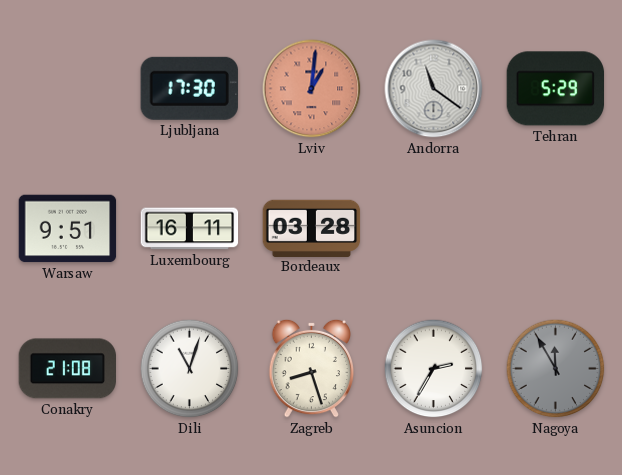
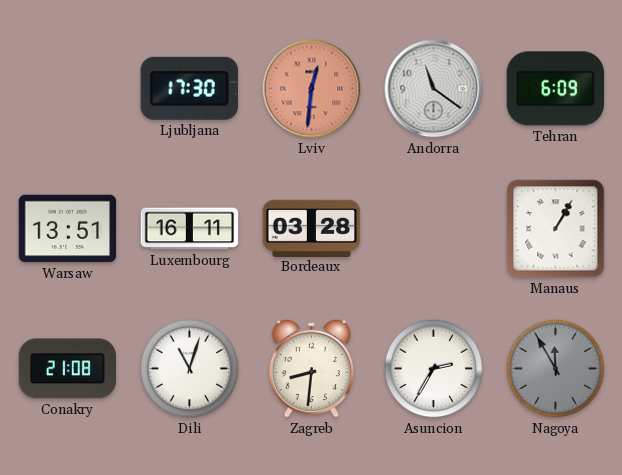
Lviv: 1:01 -> 12:31 (312, 89)
Tehran: 5:29 -> 6:09 (556, 89)
Warsaw: 9:51 -> 13:51 (68, 229)
Manaus: none -> 1:05 (556, 229)
Zagreb: 8:27 -> 8:31 (312, 368)
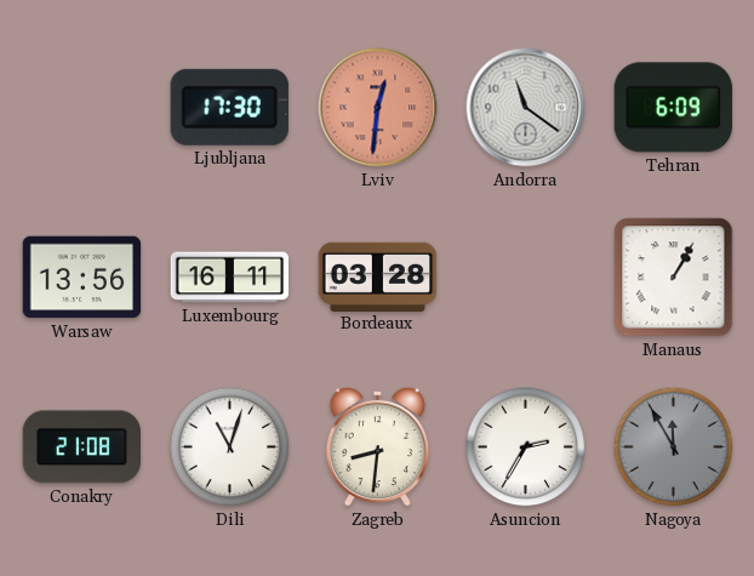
Warsaw: 13:51 -> 13:56 (82, 278)
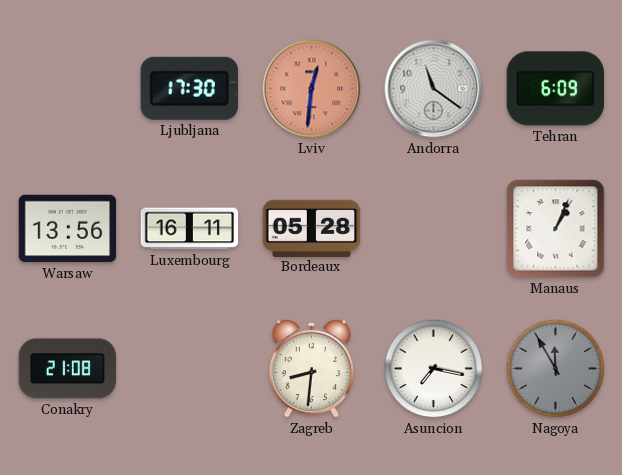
Bordeaux: 03:28 -> 05:28 (312, 228)
Manaus: 1:05 -> 1:04 (556, 229)
Dili: 11:03 -> none (230, 447)
Asuncion: 2:35 -> 7:17 (434, 369)
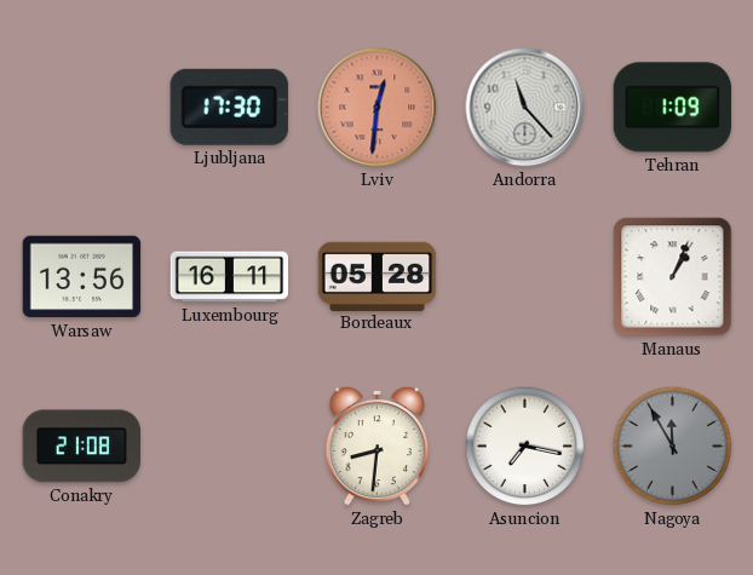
Andorra: 11:21 -> 11:23 (525, 108)
Tehran: 6:09 -> 1:09 (673, 108)
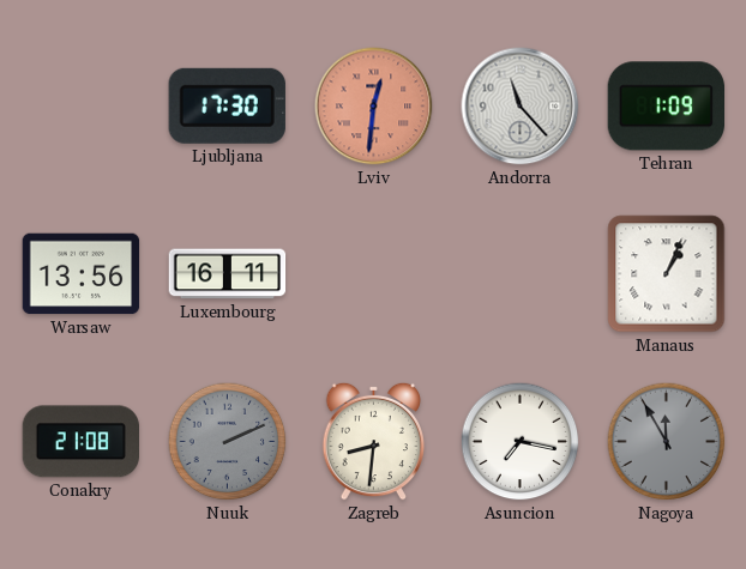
Bordeaux: 05:28 -> none (378, 276)
Nuuk: none -> 2:11 (228, 442)
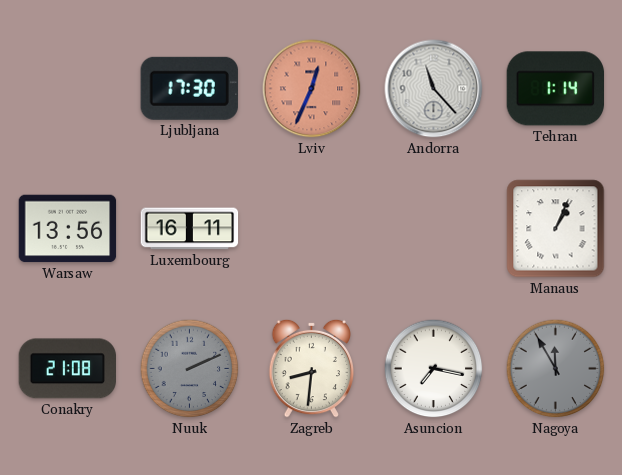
Lviv: 12:31 -> 12:34 (312, 89)
Tehran: 1:09 -> 1:14 (556, 89)
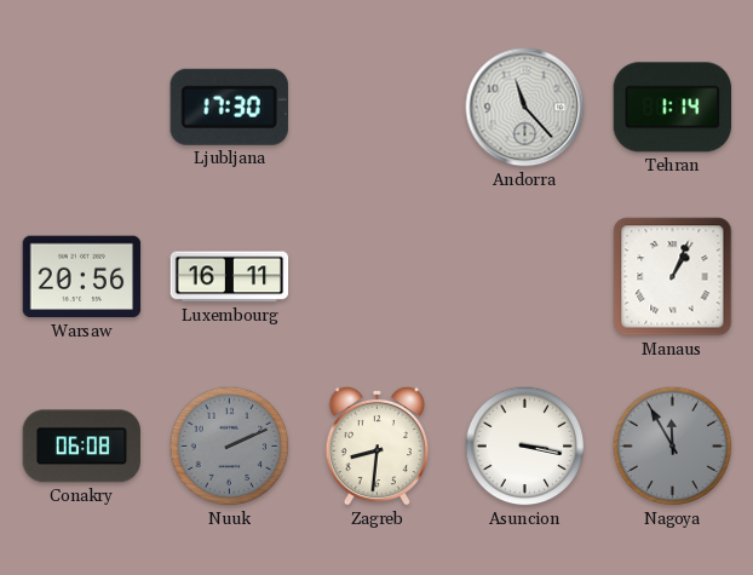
Lviv: 12:34 -> none (312, 89)
Warsaw: 13:56 -> 20:56 (82, 277)
Conakry: 21:08 -> 06:08 (82, 447)
Asuncion: 7:17 -> 3:17 (525, 447)
